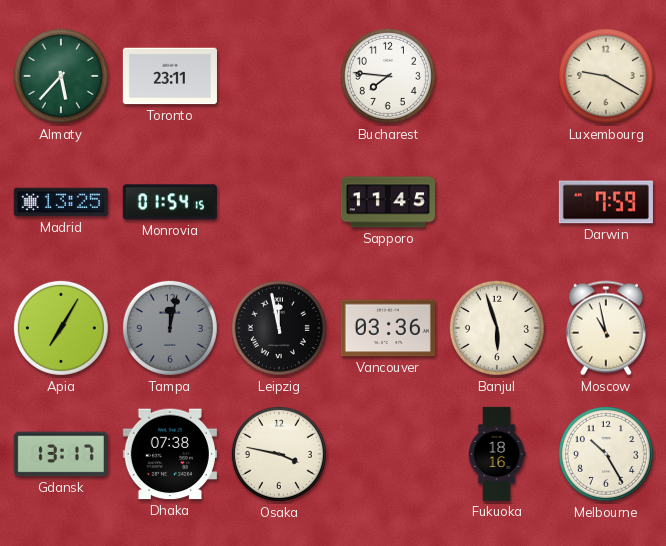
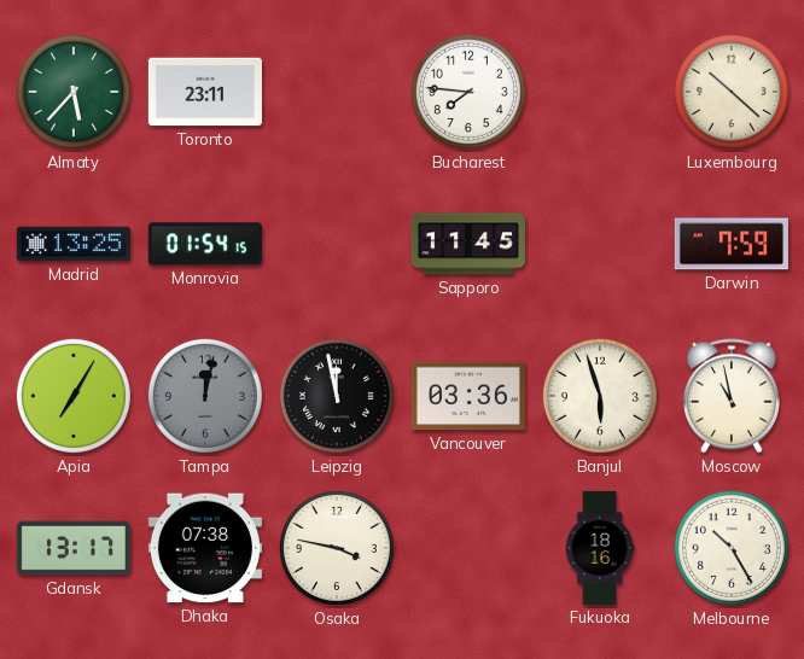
Luxembourg: 9:20 -> 10:22 (732, 92)
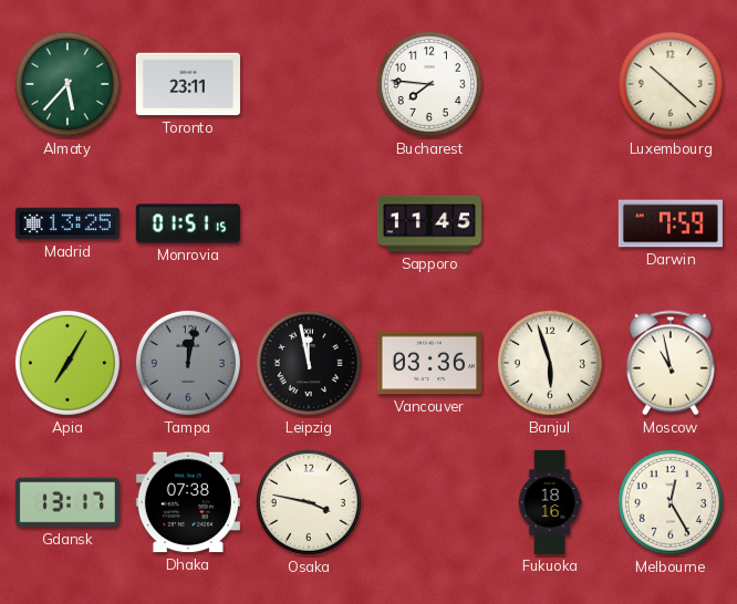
Monrovia: 01:54 -> 01:51 (188, 223)
Melbourne: 10:25 -> 12:25 (671, 502)
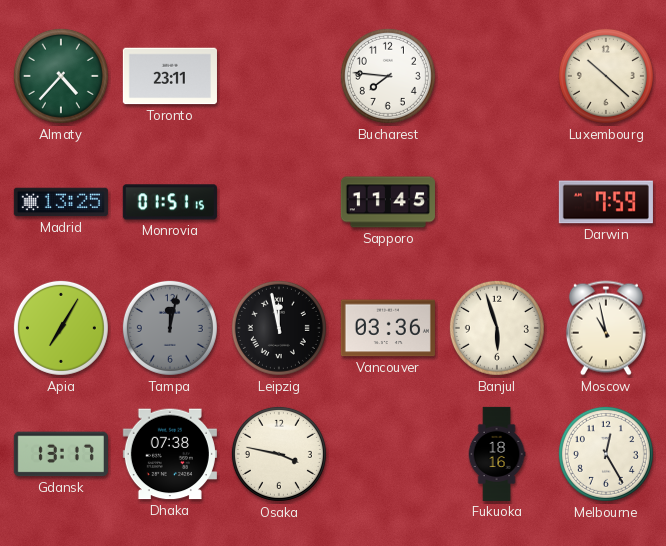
Almaty: 5:37 -> 4:37 (61, 76)
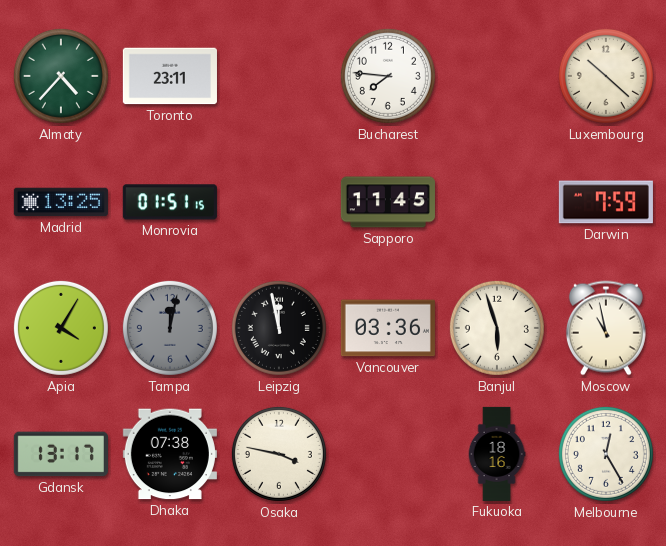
Apia: 7:05 -> 4:05 (61, 328)
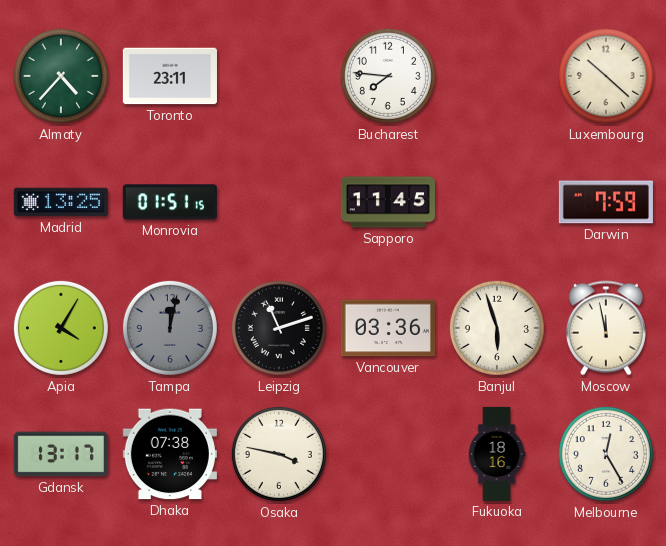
Leipzig: 11:58 -> 11:12 (279, 328)
Moscow: 10:58 -> 11:58 (606, 328)
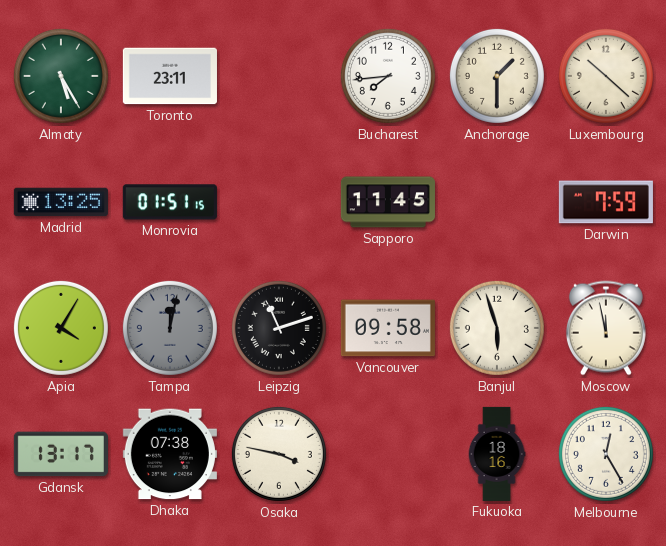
Almaty: 4:37 -> 5:25 (61, 76)
Bucharest: 7:46 -> 7:44 (388, 76)
Anchorage: none -> 1:30 (497, 76)
Vancouver: 03:36 -> 09:58 (388, 328)
